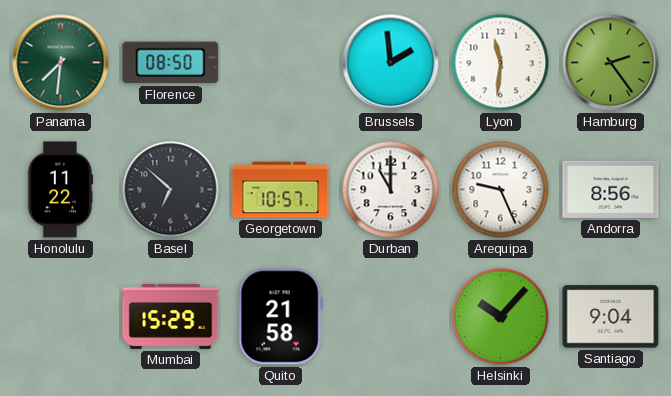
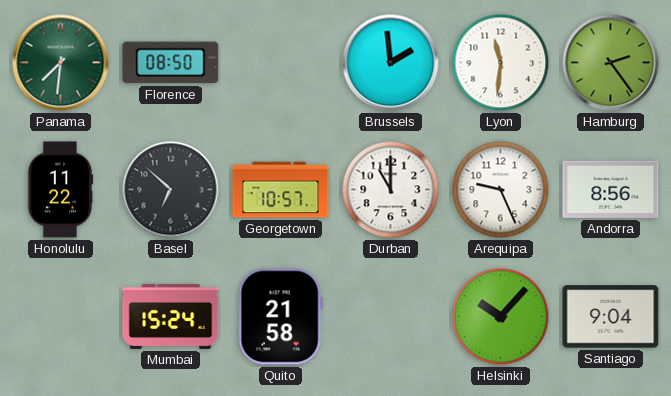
Mumbai: 15:29 -> 15:24 (171, 316)
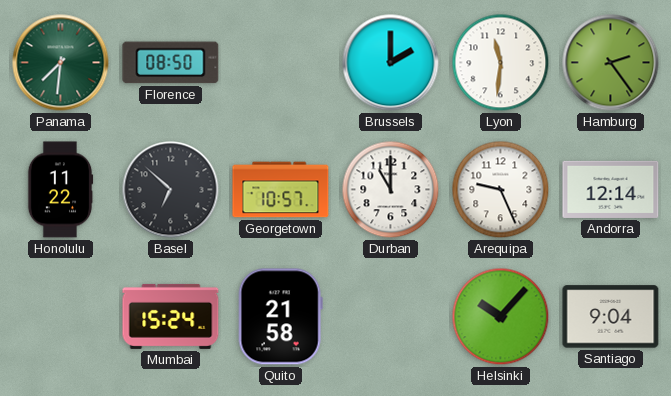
Brussels: 1:59 -> 2:00 (391, 63)
Andorra: 8:56 -> 12:14 (611, 189)
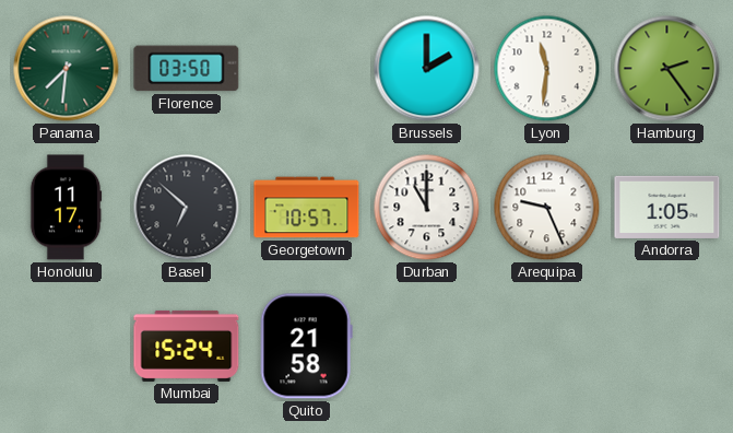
Florence: 08:50 -> 03:50 (187, 69)
Honolulu: 11:22 -> 11:17 (66, 208)
Andorra: 12:14 -> 1:05 (667, 207)
Helsinki: 10:07 -> none (501, 317)
Santiago: 9:04 -> none (611, 317)
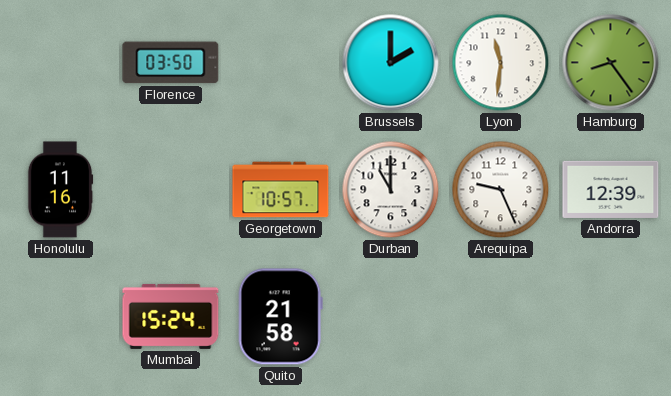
Panama: 7:31 -> none (67, 69)
Hamburg: 2:24 -> 8:24 (611, 63)
Honolulu: 11:17 -> 11:16 (60, 190)
Basel: 6:52 -> none (187, 208)
Andorra: 1:05 -> 12:39 (611, 189)
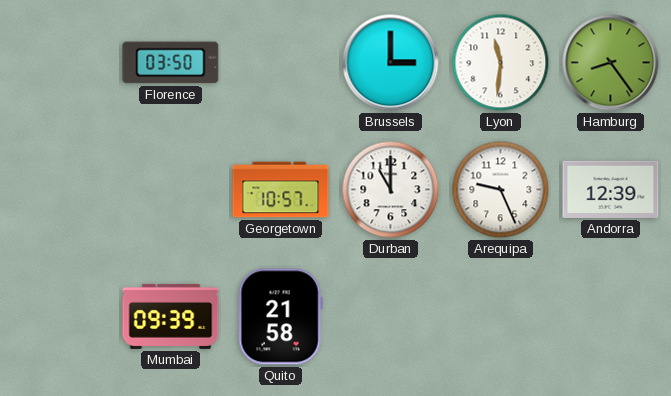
Brussels: 2:00 -> 3:00 (391, 63)
Honolulu: 11:16 -> none (60, 190)
Mumbai: 15:24 -> 09:39 (171, 316)
